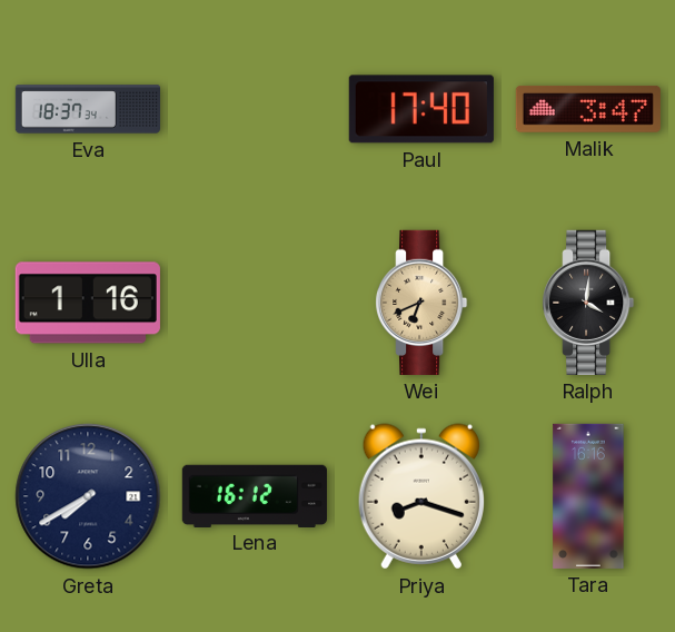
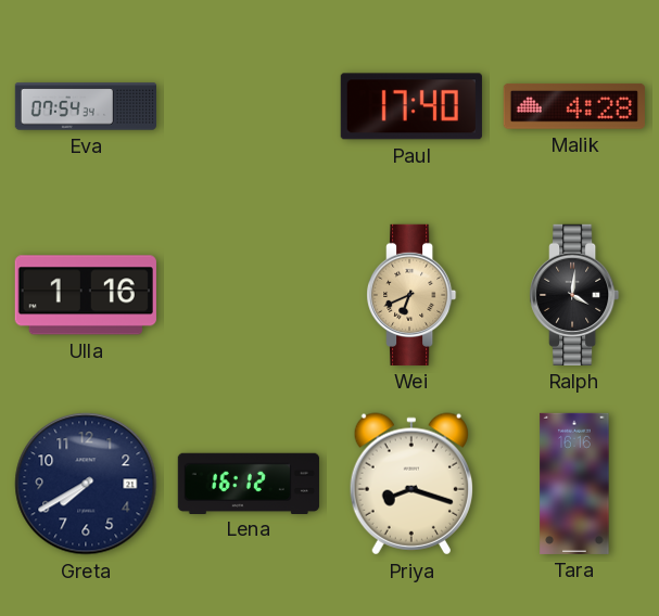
Eva: 18:37 -> 07:54 (85, 106)
Malik: 3:47 -> 4:28 (574, 106)
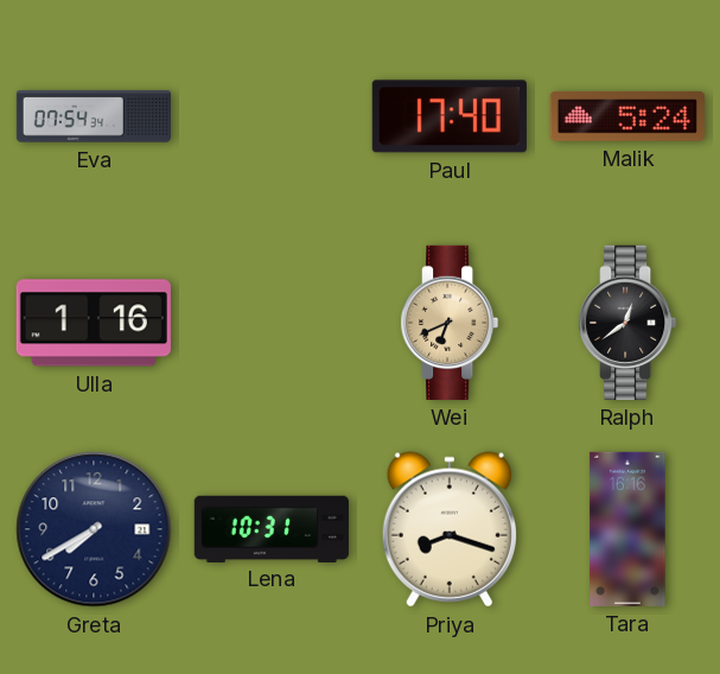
Malik: 4:28 -> 5:24 (627, 116)
Ralph: 4:01 -> 12:39 (627, 323)
Lena: 16:12 -> 10:31 (272, 528)
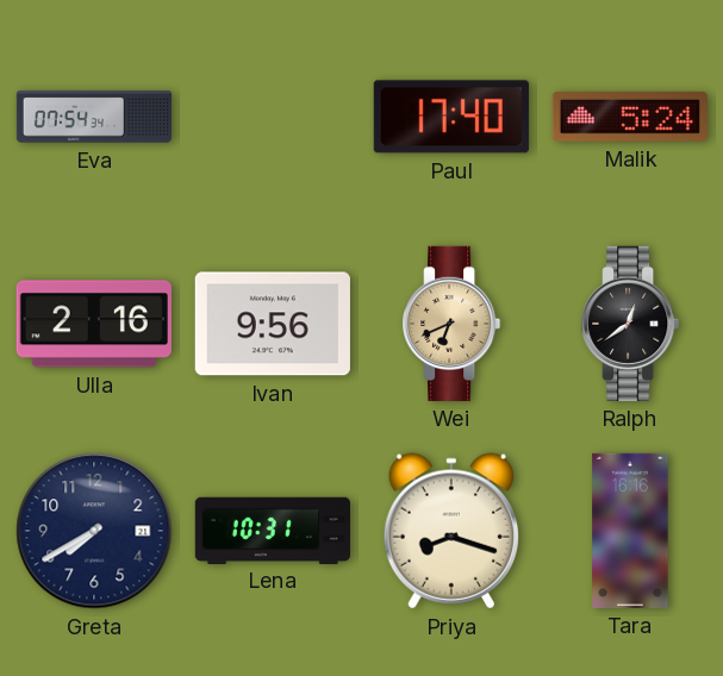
Ulla: 1:16 -> 2:16 (94, 324)
Ivan: none -> 9:56 (273, 324)
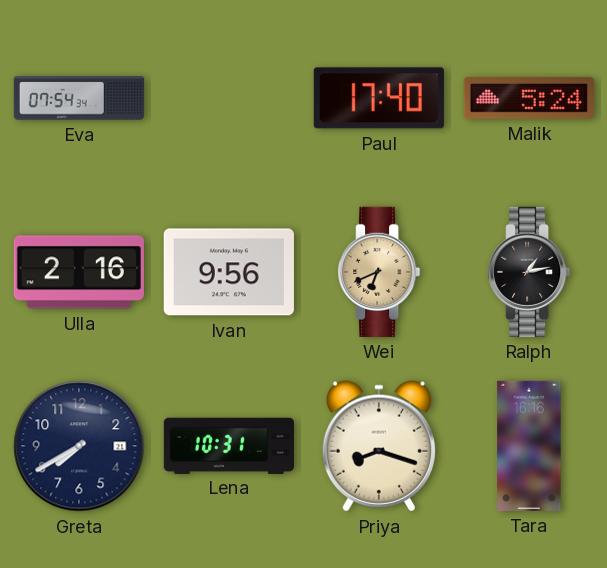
Ralph: 12:39 -> 1:13 (529, 272)
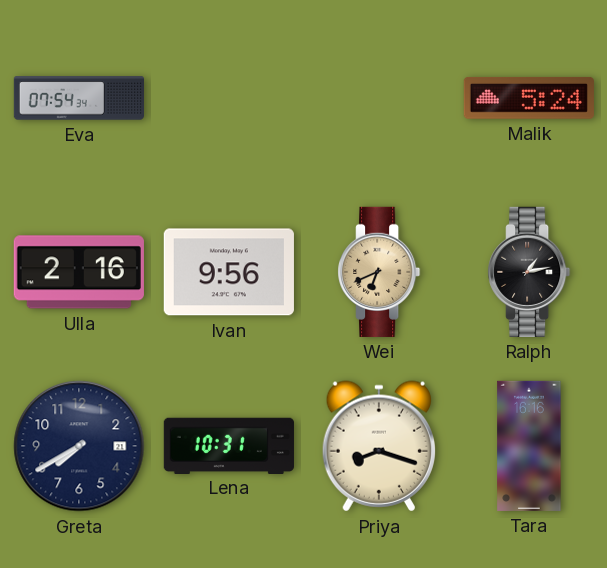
Paul: 17:40 -> none (379, 98)
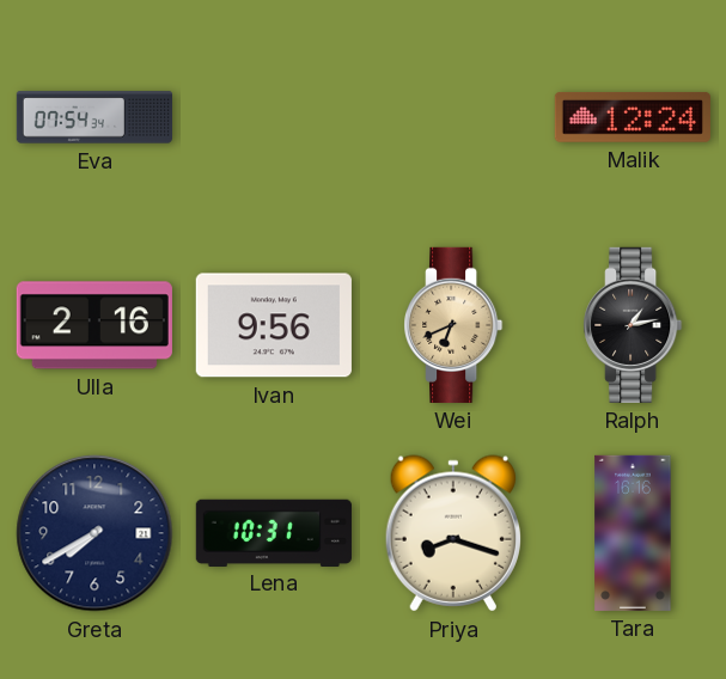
Malik: 5:24 -> 12:24 (633, 117)
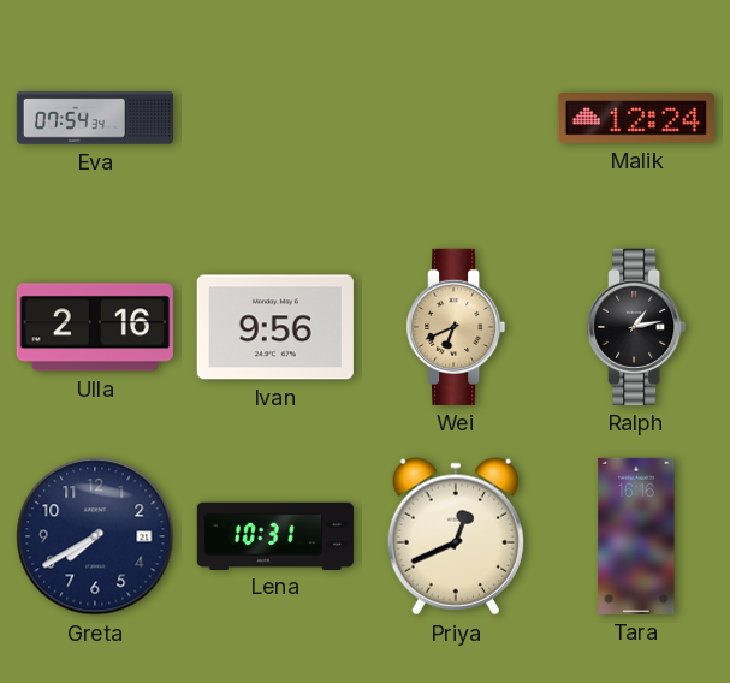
Priya: 8:18 -> 12:41 (455, 536)
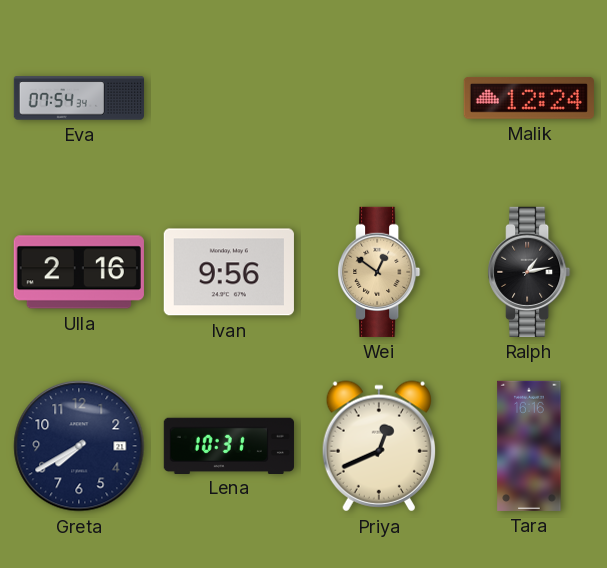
Wei: 6:41 -> 12:51 (379, 272)
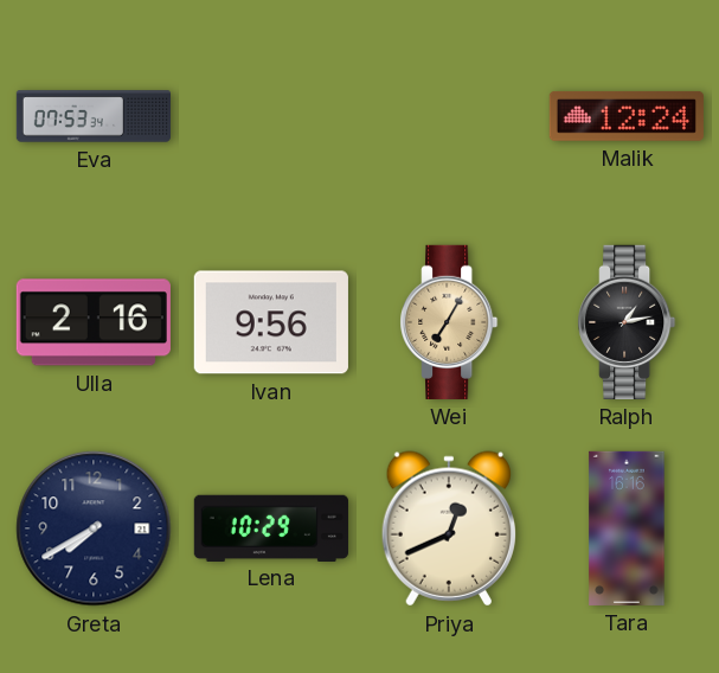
Eva: 07:54 -> 07:53 (92, 116)
Wei: 12:51 -> 7:05 (449, 322)
Lena: 10:31 -> 10:29 (271, 527)
